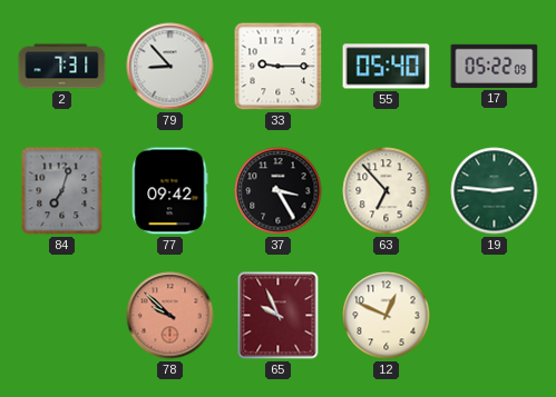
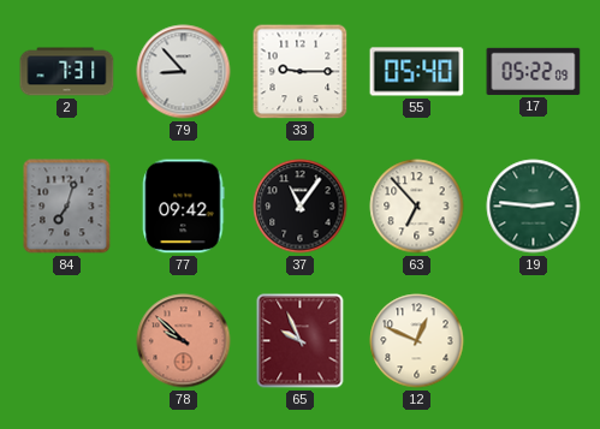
37: 3:25 -> 11:06 (301, 207)
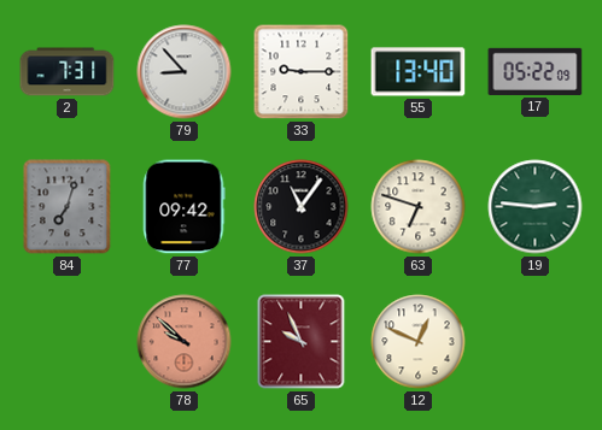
55: 05:40 -> 13:40 (419, 72)
63: 6:53 -> 6:48 (419, 207)
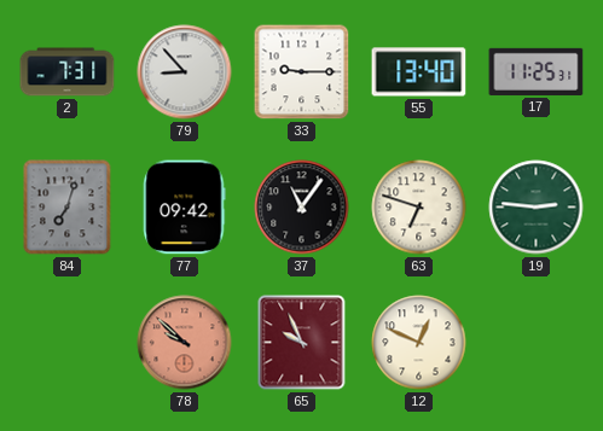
17: 05:22 -> 11:25 (537, 71)
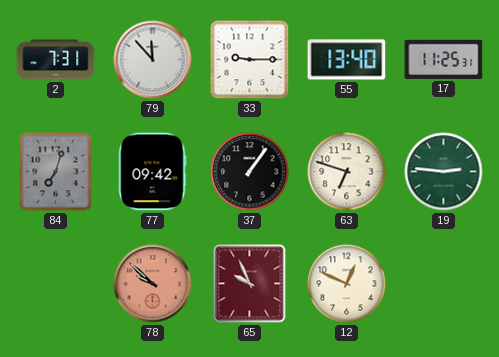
79: 8:53 -> 11:53 (153, 60)
37: 11:06 -> 1:06 (250, 172)
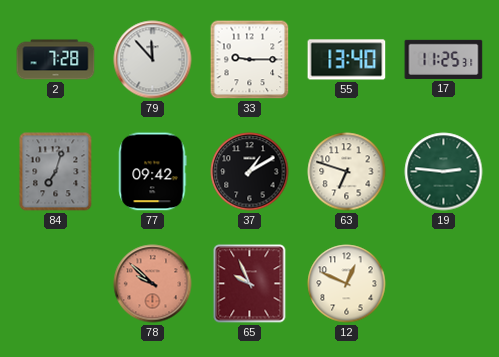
2: 7:31 -> 7:28 (56, 60)
37: 1:06 -> 1:10 (250, 172)
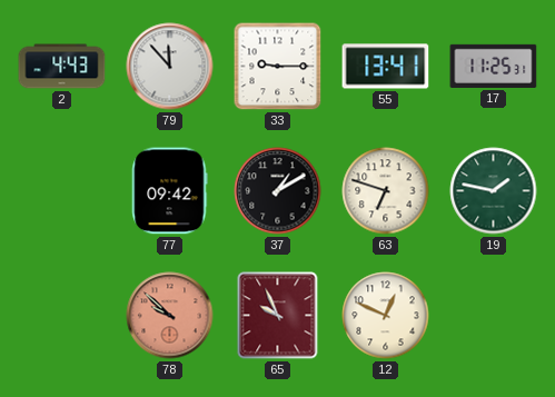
2: 7:28 -> 4:43 (62, 67)
55: 13:40 -> 13:41 (386, 67)
84: 7:03 -> none (56, 172)
19: 2:46 -> 1:47 (494, 191)
